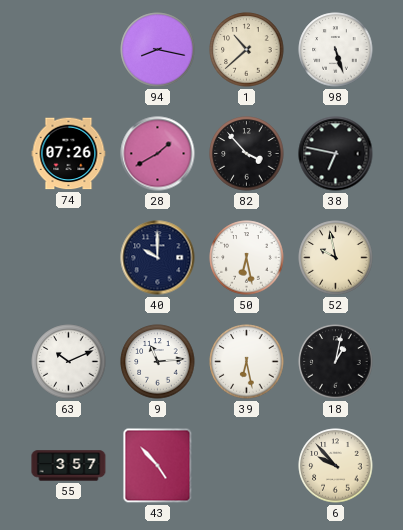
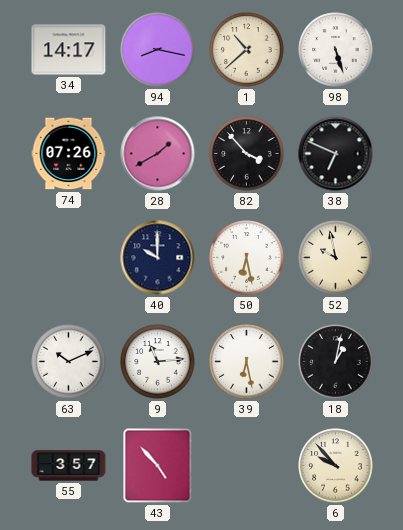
34: none -> 14:17 (69, 50)
38: 6:47 -> 6:49 (336, 154)
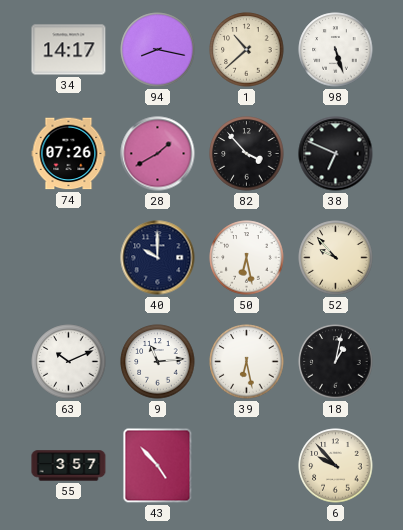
52: 9:58 -> 9:53 (336, 258)
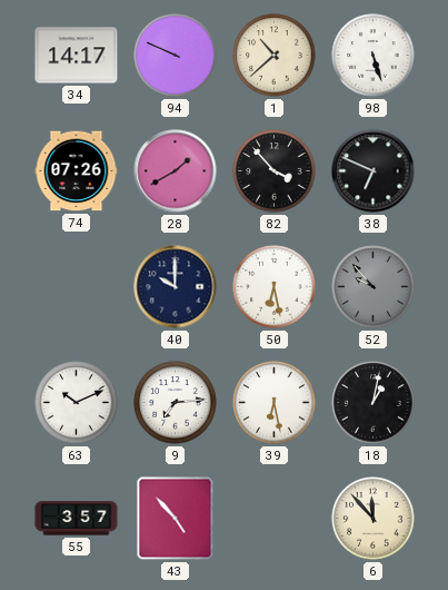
94: 8:17 -> 9:49 (176, 56)
52 dial: cream -> grey (374, 287)
9: 11:14 -> 7:14 (176, 403)
6: 9:53 -> 11:53 (374, 519)
